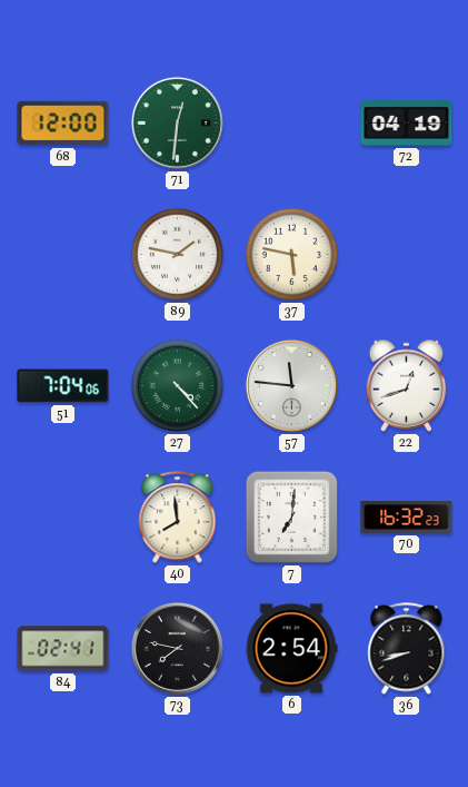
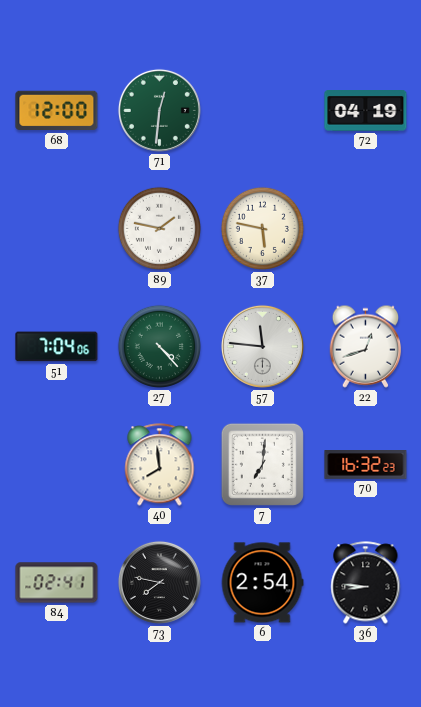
36: 8:42 -> 8:46 (366, 583)
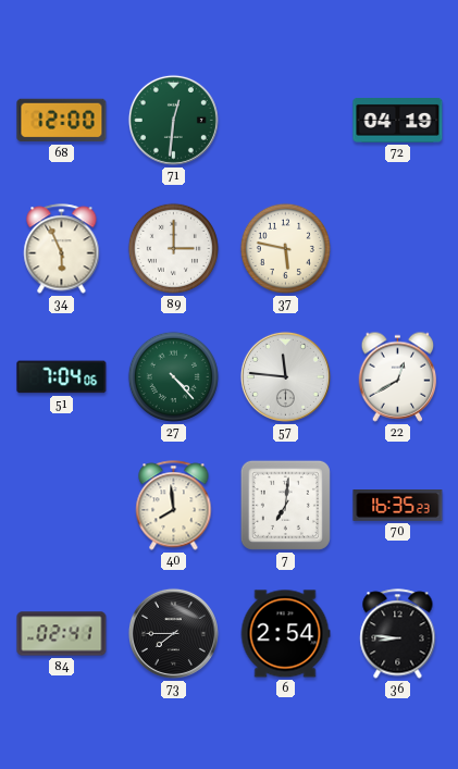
34: none -> 5:56 (62, 249)
89: 1:47 -> 3:00 (173, 248)
22: 12:42 -> 12:40 (398, 376)
70: 16:32 -> 16:35 (398, 506)
73: 7:47 -> 7:45 (173, 633)
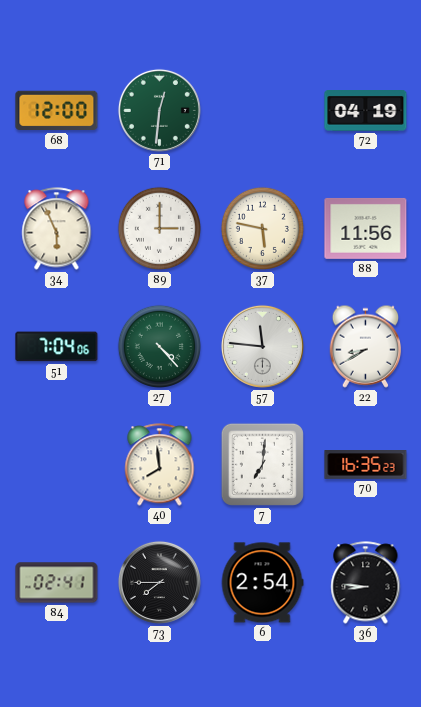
88: none -> 11:56 (366, 228)
22: 12:40 -> 8:40 (366, 346)
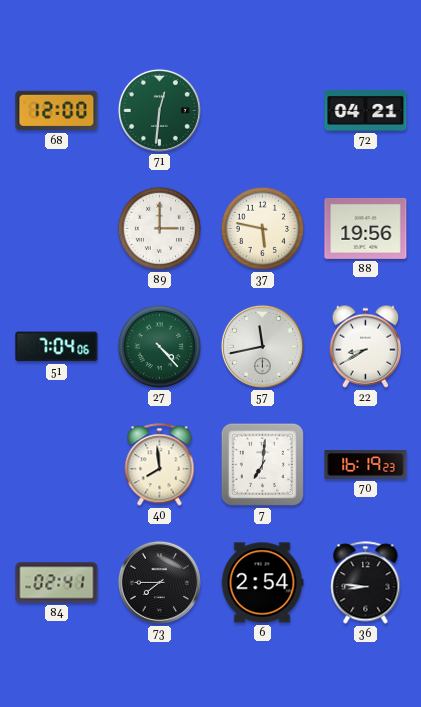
72: 04:19 -> 04:21 (366, 111)
34: 5:56 -> none (57, 229)
88: 11:56 -> 19:56 (366, 228)
57: 11:46 -> 11:43 (262, 346)
70: 16:35 -> 16:19 (366, 465)
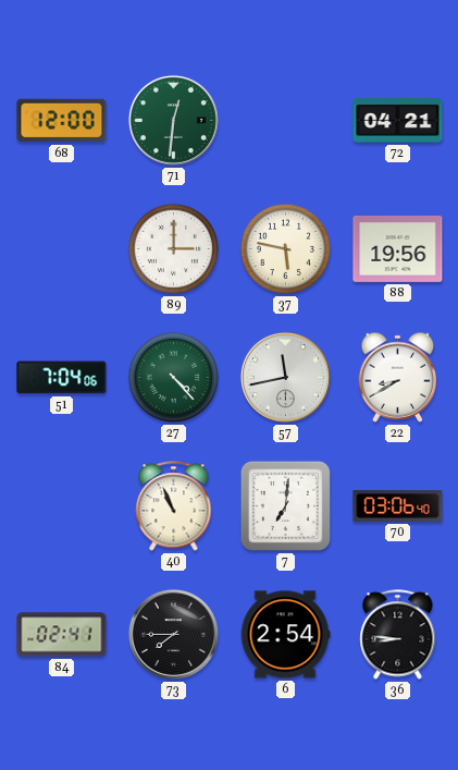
40: 7:59 -> 10:56 (174, 506)
70: 16:19 -> 03:06 (398, 506)
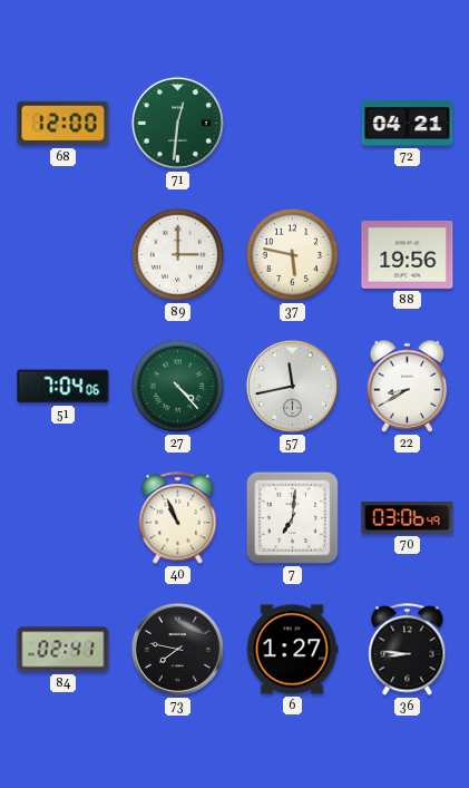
70: 03:06:40 -> 03:06:49 (408, 518)
73: 7:45 -> 7:47 (177, 649)
6: 2:54 -> 1:27 (292, 650)
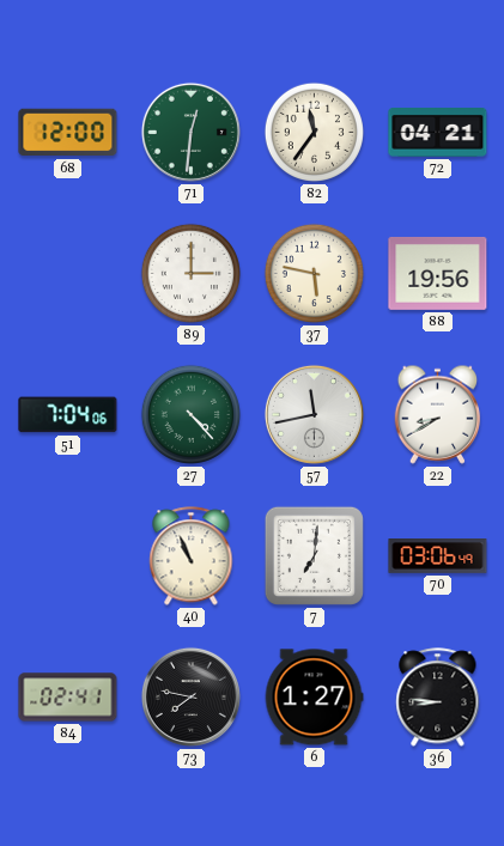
82: none -> 11:36 (314, 132)
